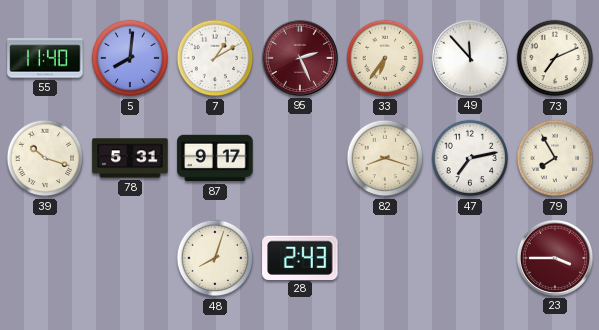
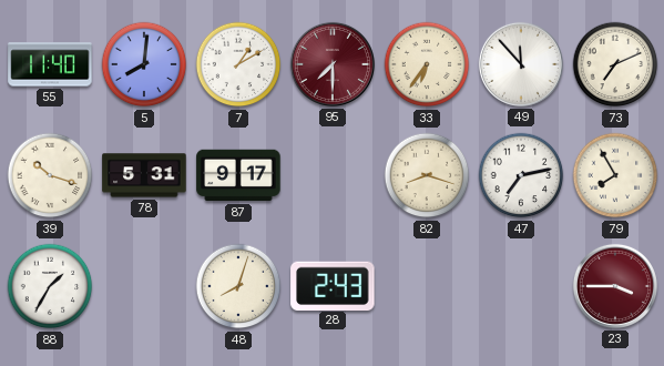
95: 2:26 -> 7:30 (333, 64)
88: none -> 1:35 (50, 286)
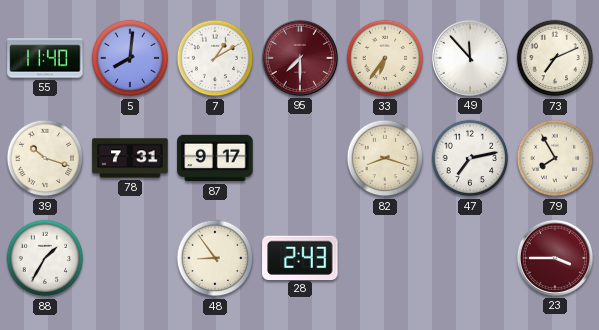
78: 5:31 -> 7:31 (130, 158)
48: 8:03 -> 8:54 (215, 258)
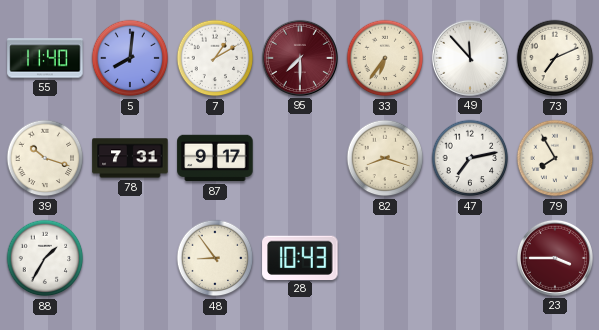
28: 2:43 -> 10:43 (300, 257)
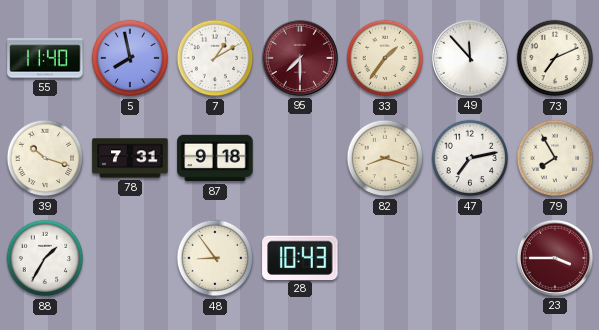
5: 8:01 -> 7:58 (130, 58)
33: 6:36 -> 1:36 (385, 58)
87: 9:17 -> 9:18 (215, 158)
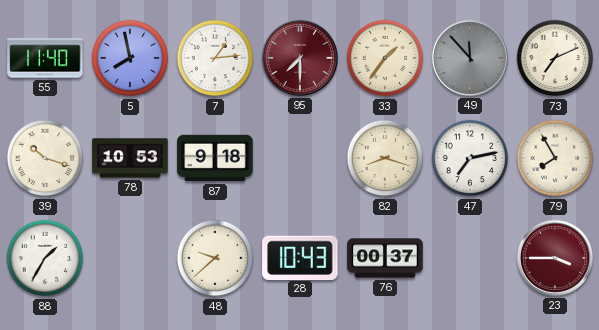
7: 1:10 -> 1:14 (215, 58)
49 dial: white -> grey (470, 58)
78: 7:31 -> 10:53 (130, 158)
48: 8:54 -> 9:38 (215, 258)
76: none -> 00:37 (385, 258)
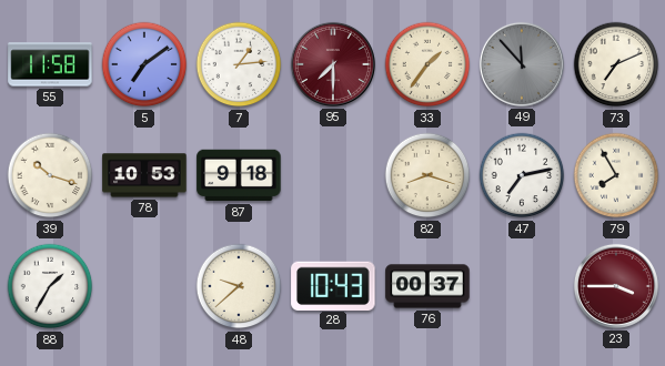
55: 11:40 -> 11:58 (50, 64)
5: 7:58 -> 7:09 (144, 64)
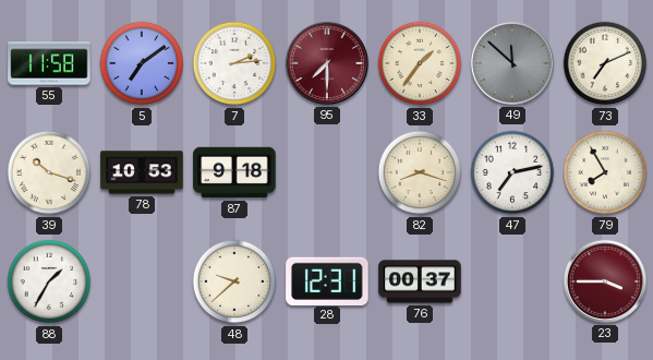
7: 1:14 -> 2:14 (234, 63)
49: 11:53 -> 11:52 (512, 63)
28: 10:43 -> 12:31 (327, 280)
